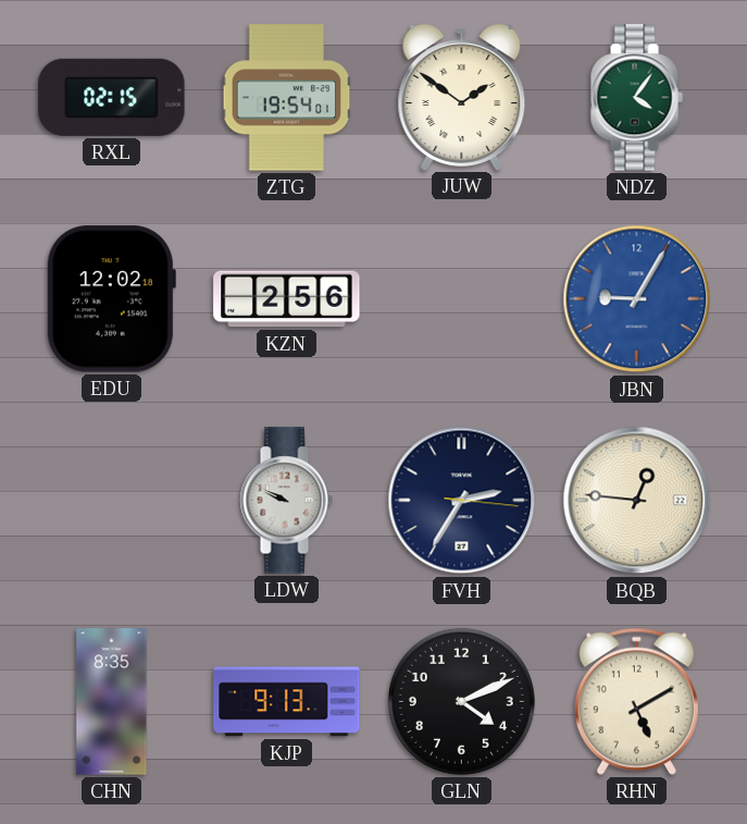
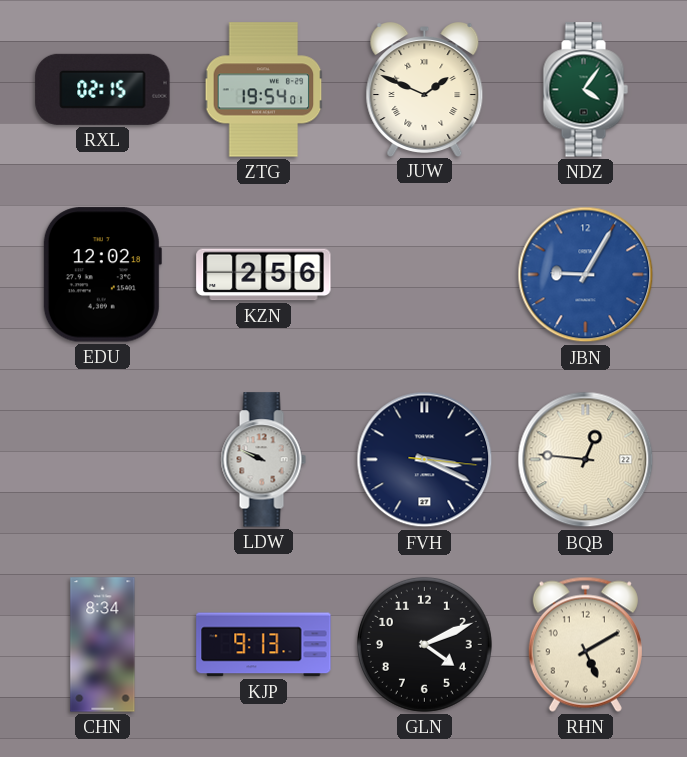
JUW: 1:51 -> 1:49 (425, 90)
FVH: 2:35 -> 3:19 (425, 460)
CHN: 8:35 -> 8:34 (103, 645)
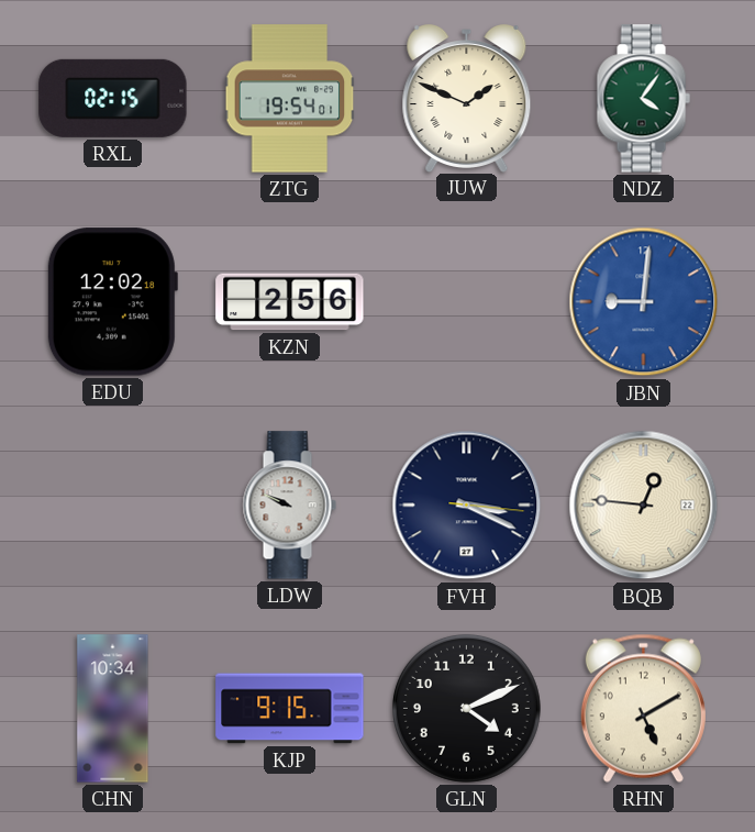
JBN: 9:05 -> 9:01 (644, 302)
CHN: 8:34 -> 10:34 (113, 709)
KJP: 9:13 -> 9:15 (290, 709)
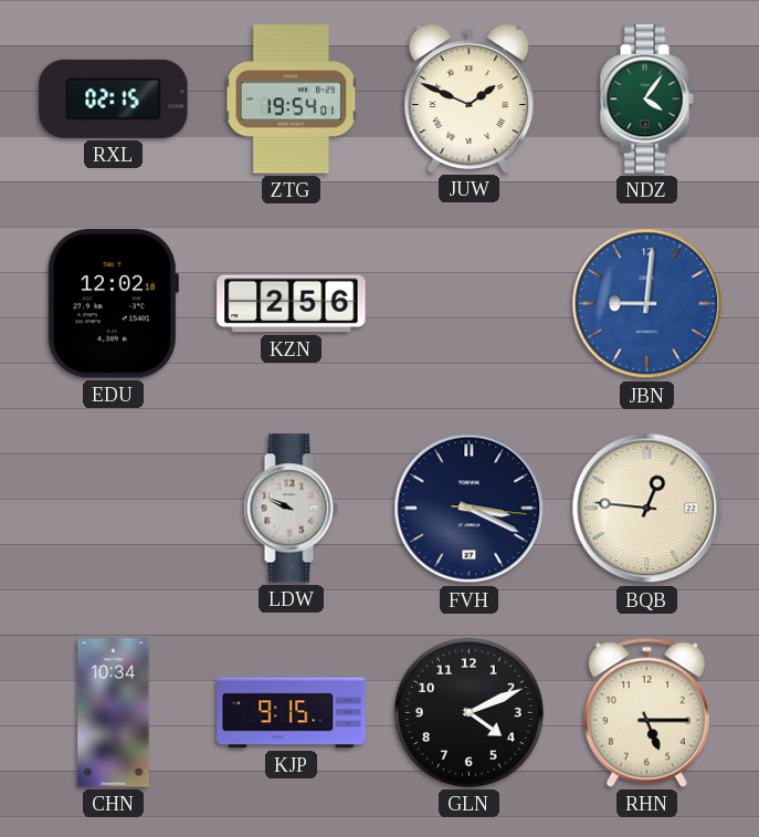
RHN: 5:10 -> 5:15 (646, 712)
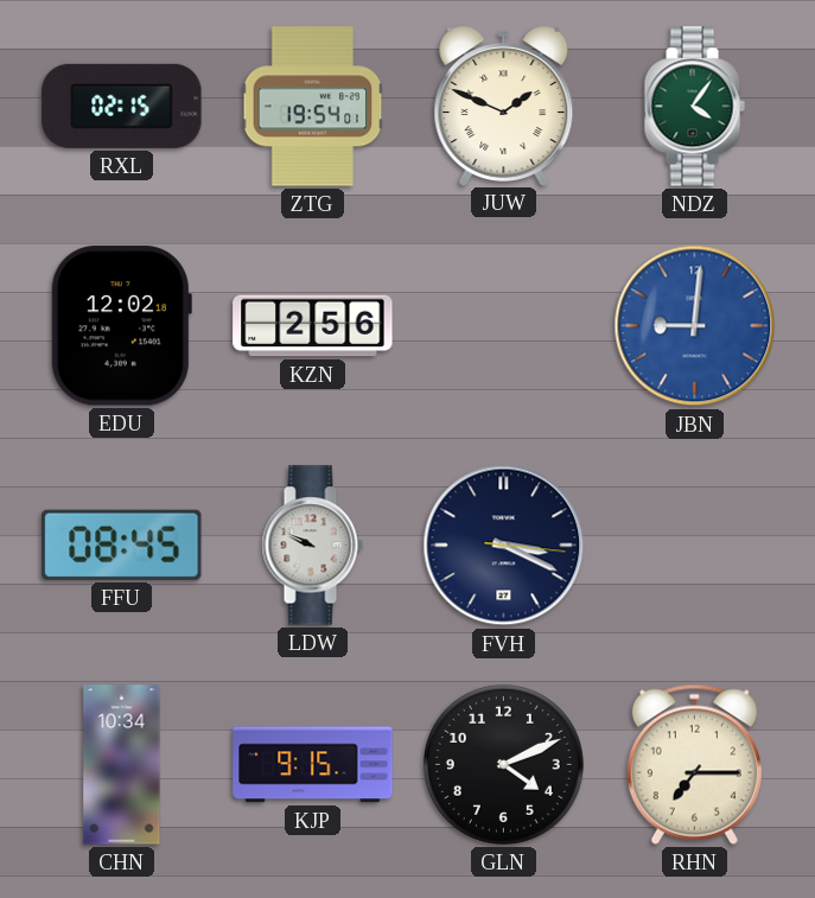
FFU: none -> 08:45 (122, 544)
BQB: 12:46 -> none (647, 509)
RHN: 5:15 -> 7:15 (694, 764)
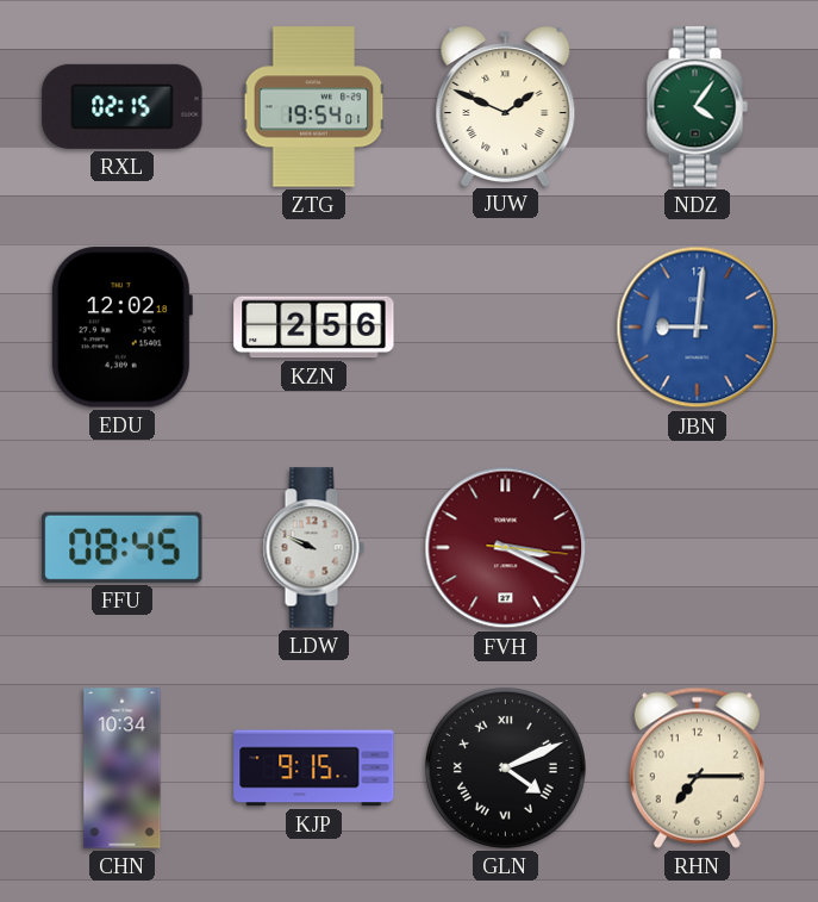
FVH dial: navy -> burgundy (506, 548)
GLN numerals: Arabic -> Roman (505, 767)
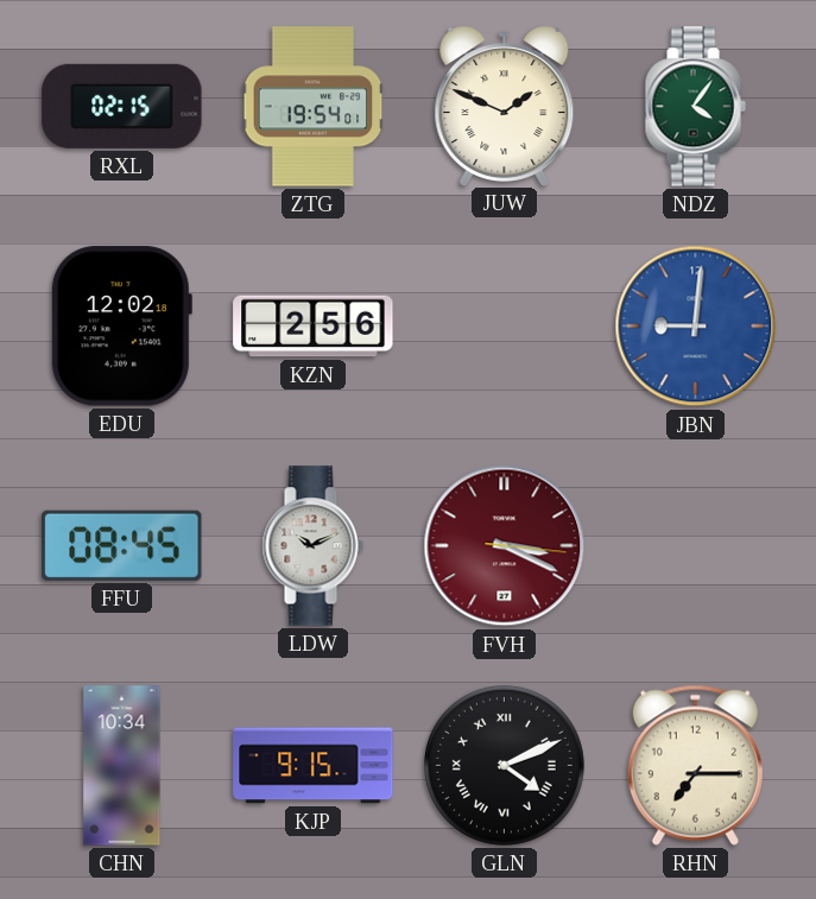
LDW: 9:49 -> 10:11 (312, 546)
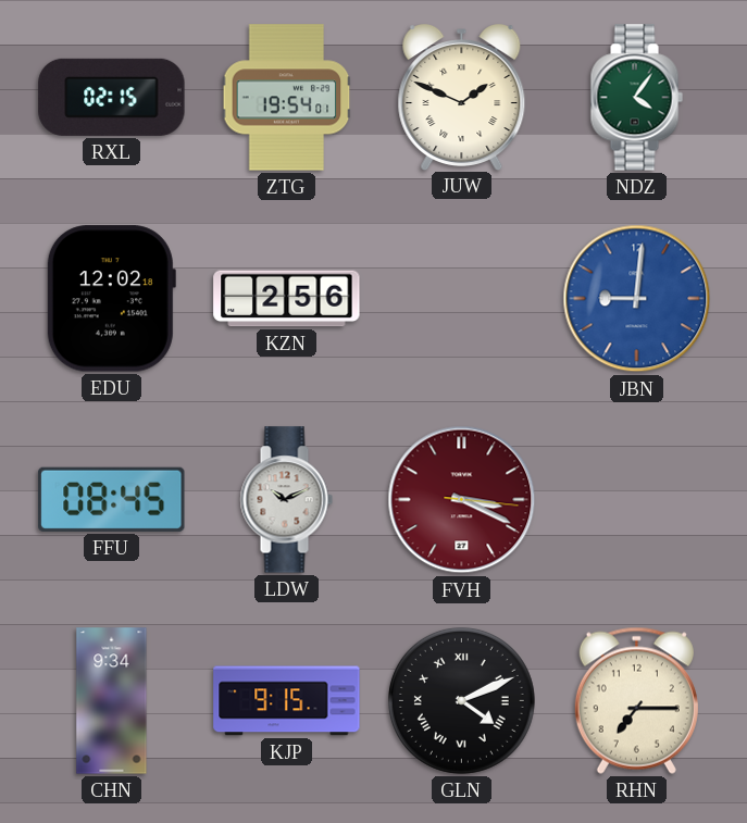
CHN: 10:34 -> 9:34 (112, 701)
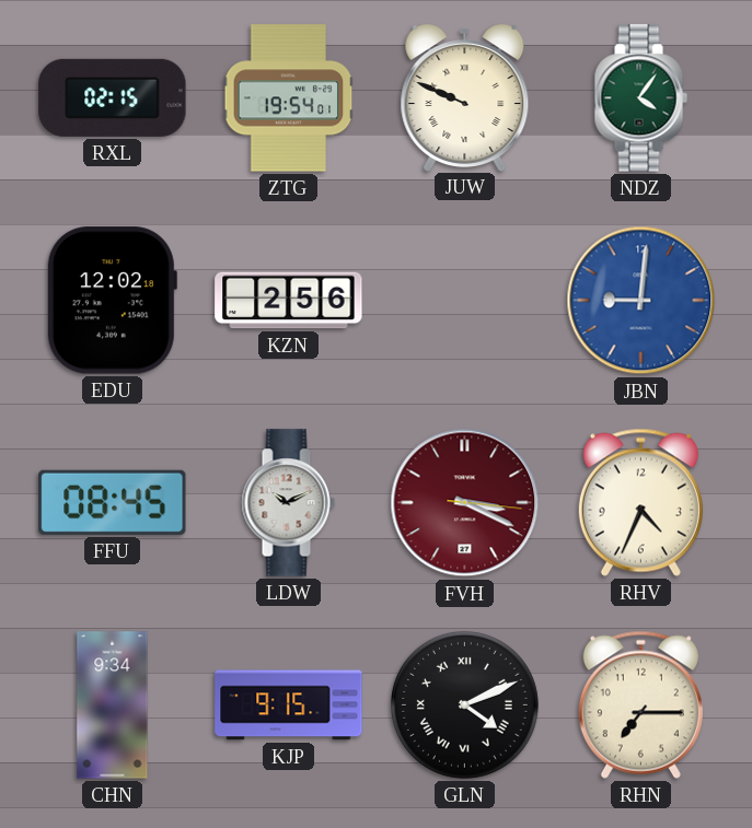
JUW: 1:49 -> 9:49 (465, 98)
RHV: none -> 4:34 (640, 502)
